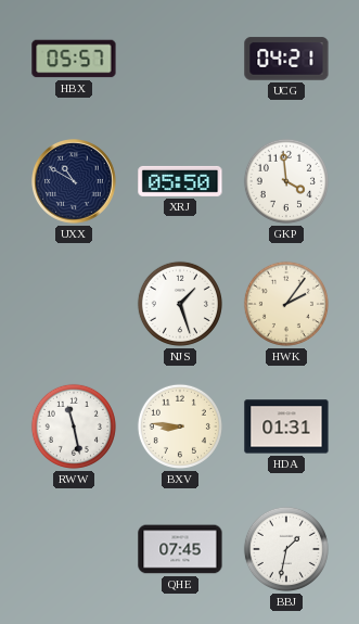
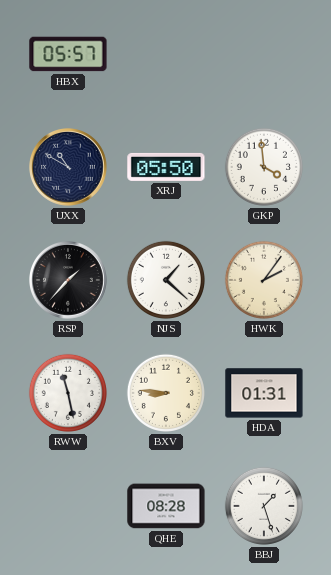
UCG: 04:21 -> none (286, 59)
RSP: none -> 1:37 (69, 281)
NJS: 1:27 -> 1:22 (166, 280)
QHE: 07:45 -> 08:28 (166, 506)
BBJ: 1:32 -> 1:27 (264, 506)
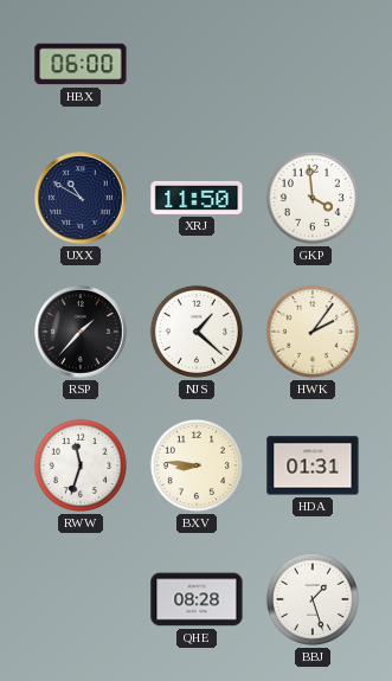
HBX: 05:57 -> 06:00 (81, 64)
XRJ: 05:50 -> 11:50 (197, 198)
RWW: 11:28 -> 11:33 (81, 465)
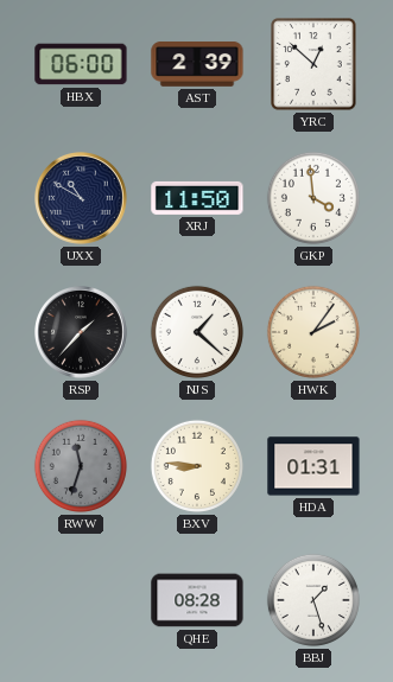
AST: none -> 2:39 (197, 64)
YRC: none -> 12:52 (313, 64)
RWW dial: white -> grey (81, 466)
